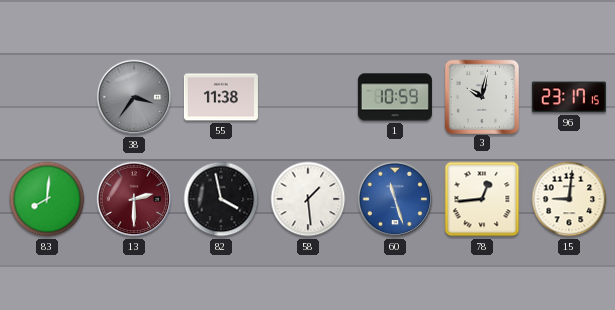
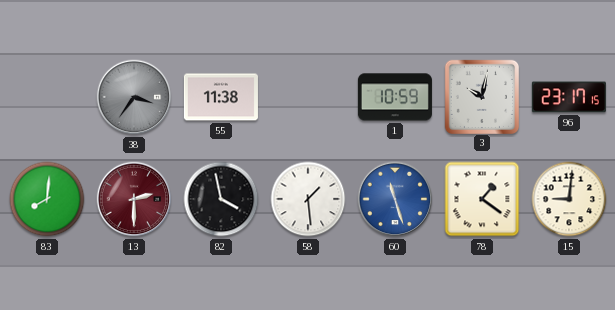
78: 12:44 -> 1:21 (482, 199)
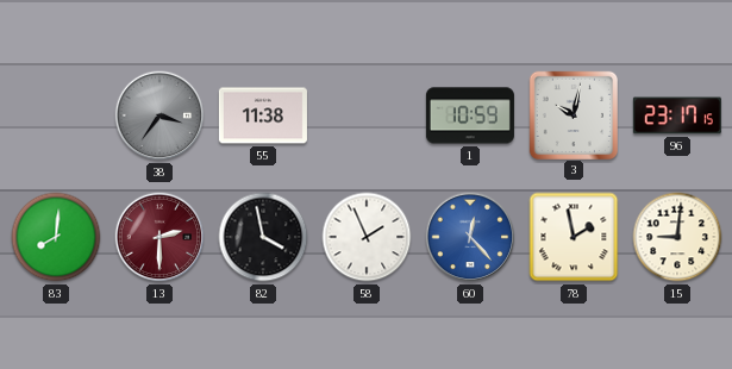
58: 1:29 -> 1:56 (367, 237)
60: 11:27 -> 12:23 (470, 237)
78: 1:21 -> 1:58 (574, 237)
